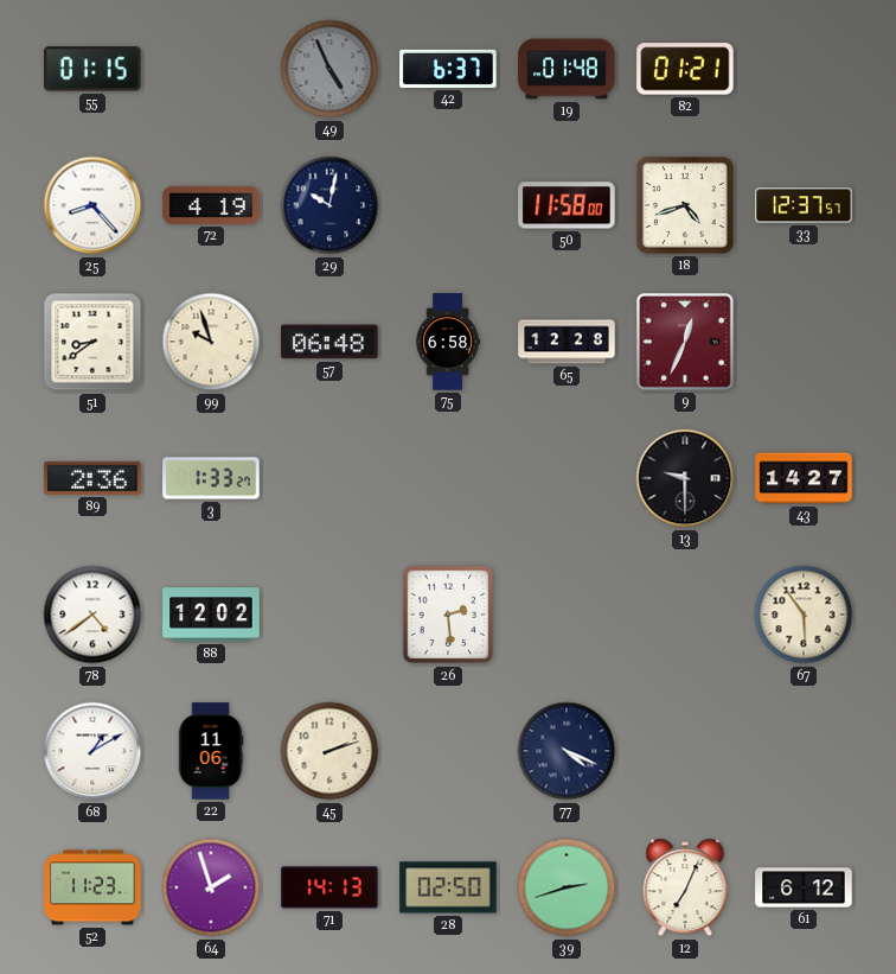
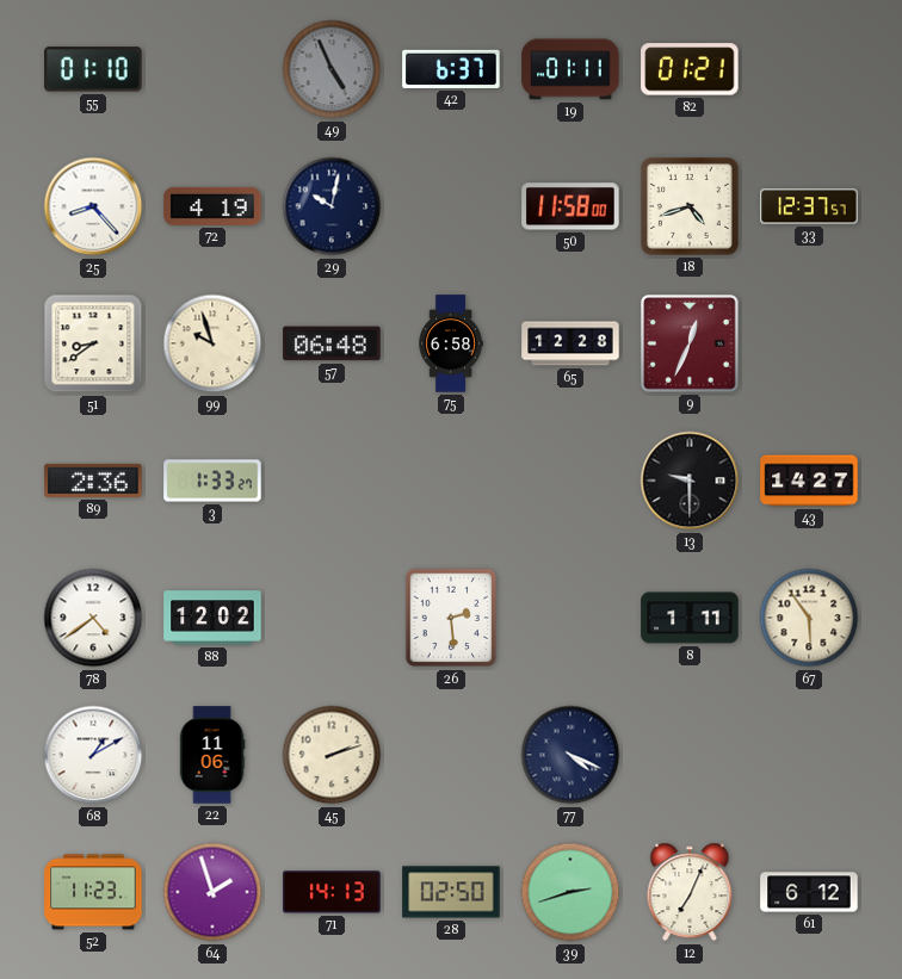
55: 01:15 -> 01:10 (93, 69)
19: 01:48 -> 01:11 (570, 69)
8: none -> 1:11 (690, 618)
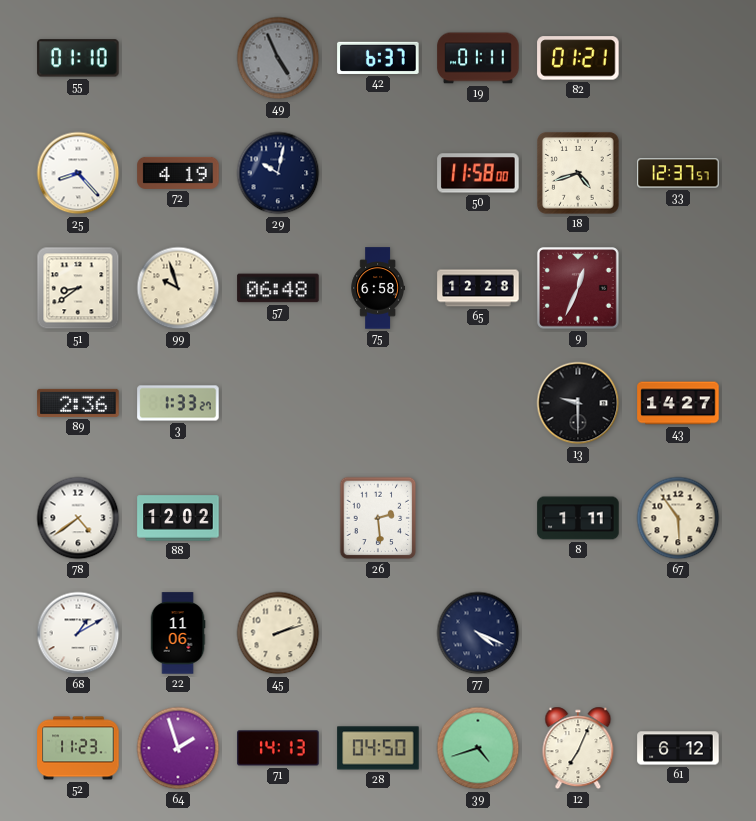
28: 02:50 -> 04:50 (378, 748)
39: 2:42 -> 4:42 (478, 748)
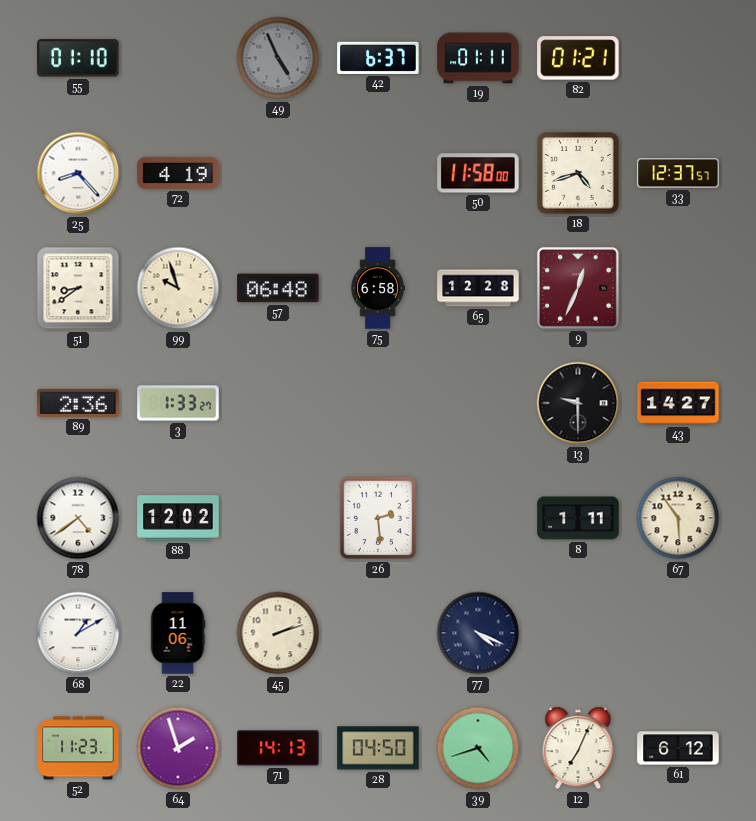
29: 10:02 -> none (278, 173)
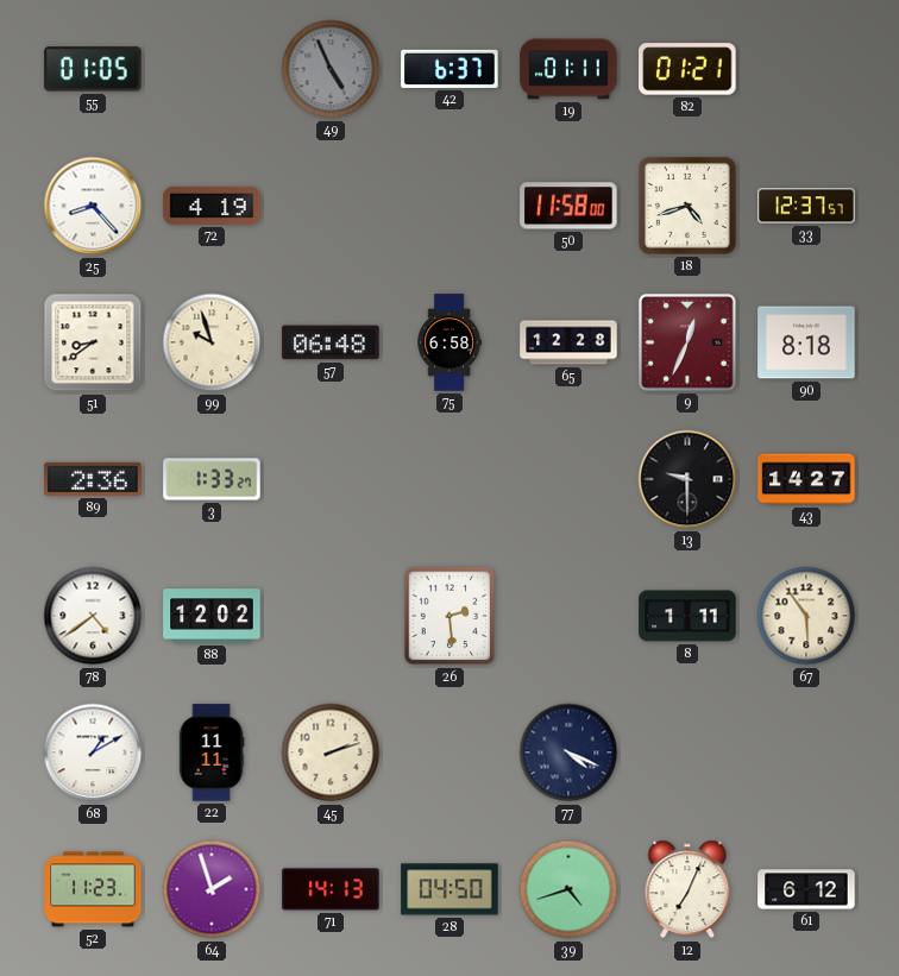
55: 01:10 -> 01:05 (93, 69)
90: none -> 8:18 (806, 342)
22: 11:06 -> 11:11 (212, 753)
